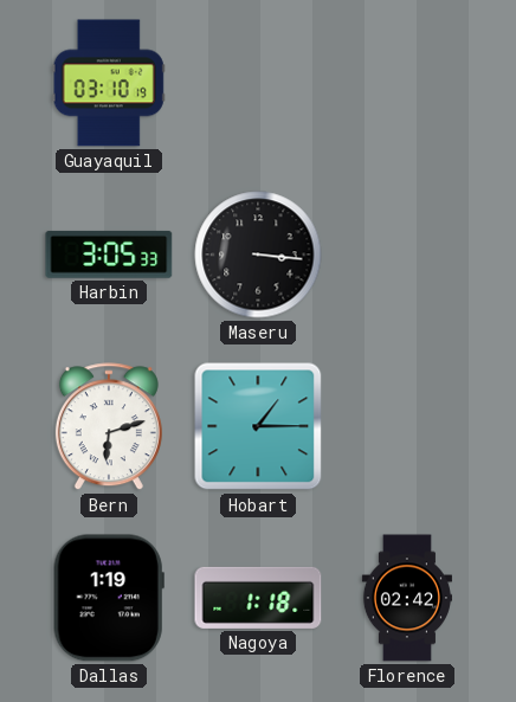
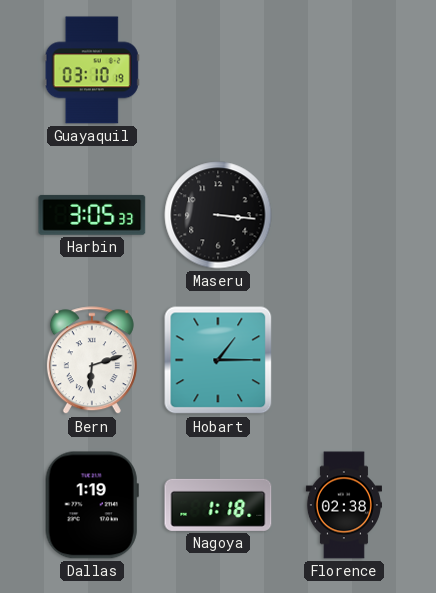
Florence: 02:42 -> 02:38 (344, 505)
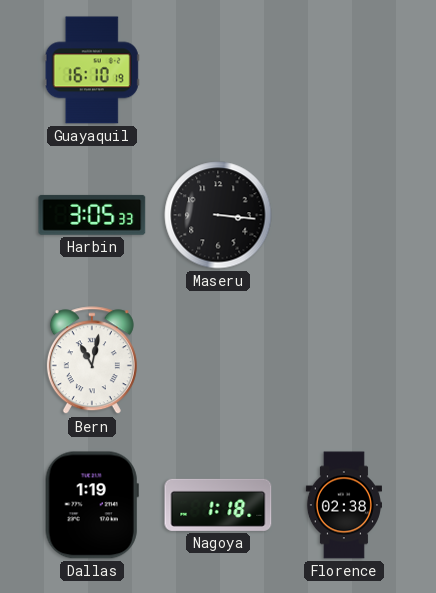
Guayaquil: 03:10 -> 16:10 (92, 70)
Bern: 6:12 -> 11:02 (92, 361)
Hobart: 1:15 -> none (218, 360)
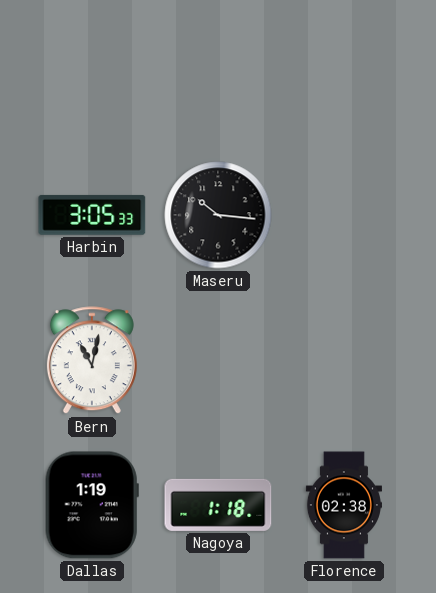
Guayaquil: 16:10 -> none (92, 70)
Maseru: 3:16 -> 10:16 (218, 215)
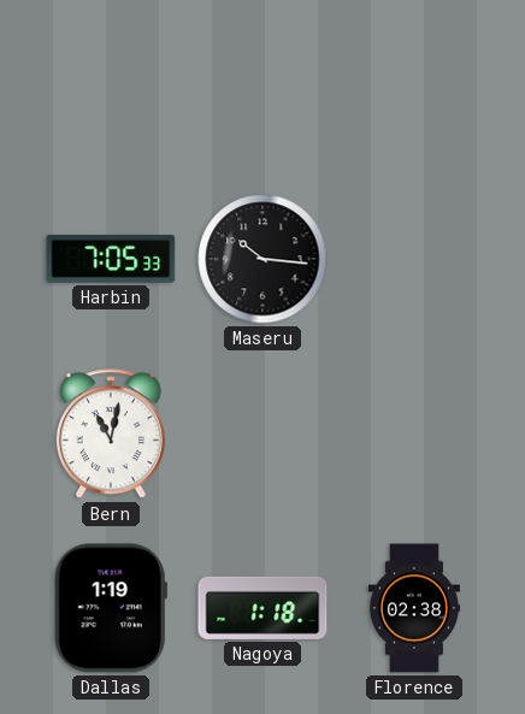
Harbin: 3:05 -> 7:05 (111, 259)
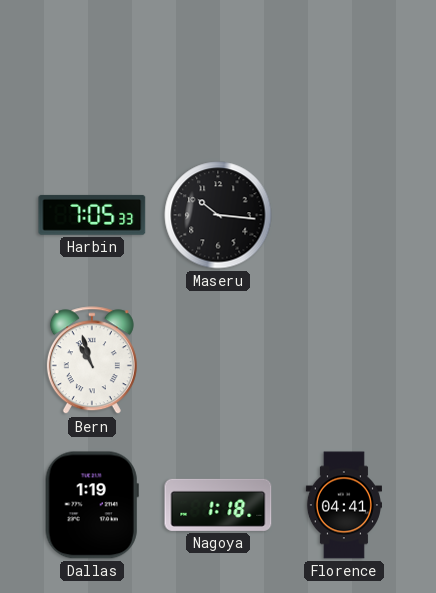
Bern: 11:02 -> 10:57 (92, 361)
Florence: 02:38 -> 04:41 (344, 505)
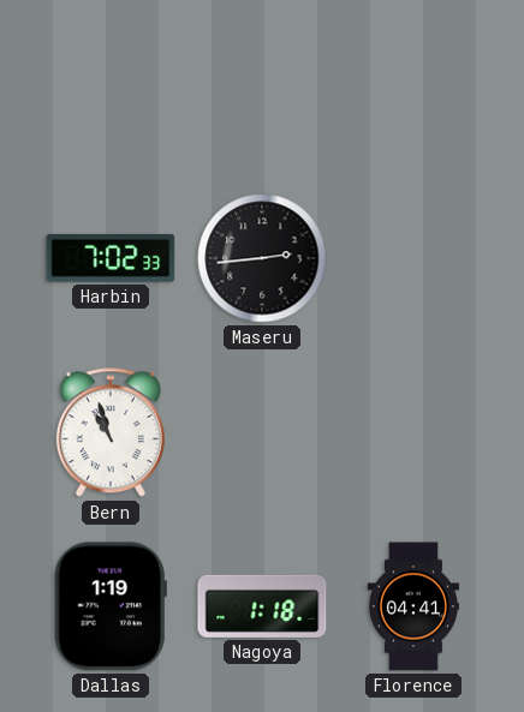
Harbin: 7:05 -> 7:02 (111, 258)
Maseru: 10:16 -> 2:44 (262, 258)
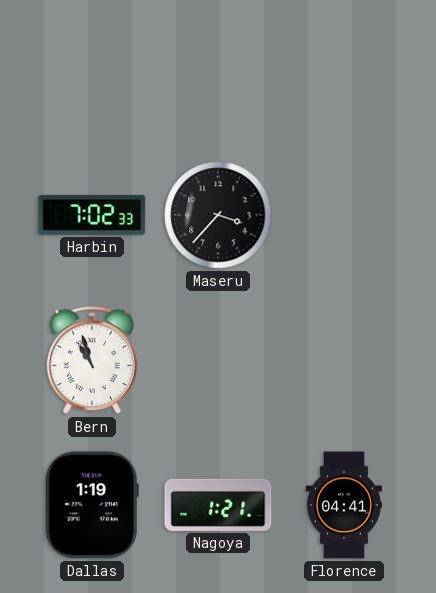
Maseru: 2:44 -> 3:37 (218, 215)
Nagoya: 1:18 -> 1:21 (218, 505)
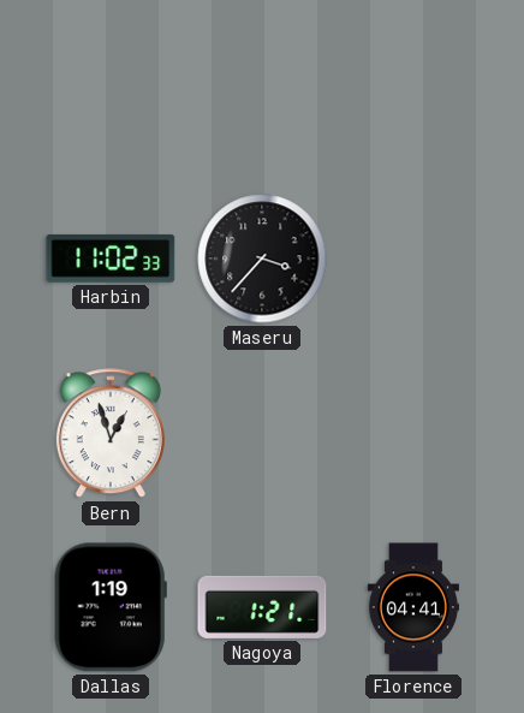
Harbin: 7:02 -> 11:02 (111, 259)
Bern: 10:57 -> 12:57 (111, 434)
